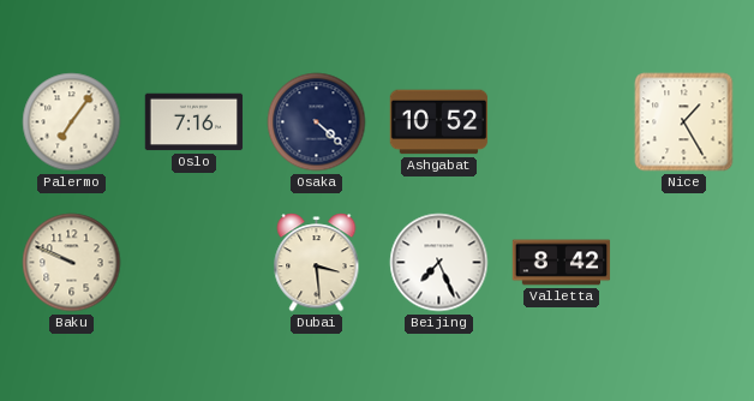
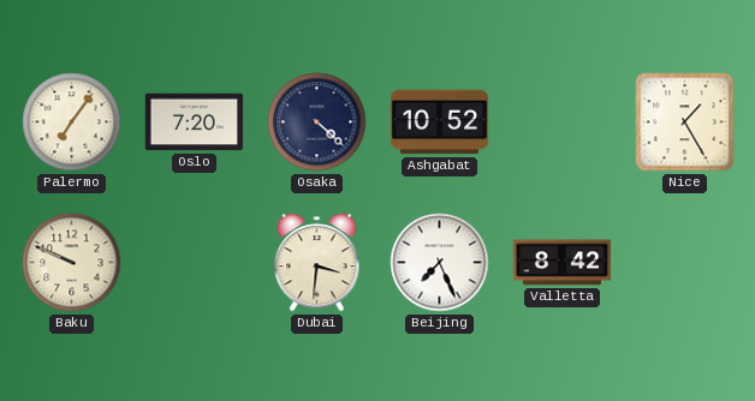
Oslo: 7:16 -> 7:20 (195, 122)
Dubai: 3:29 -> 3:31 (317, 263)
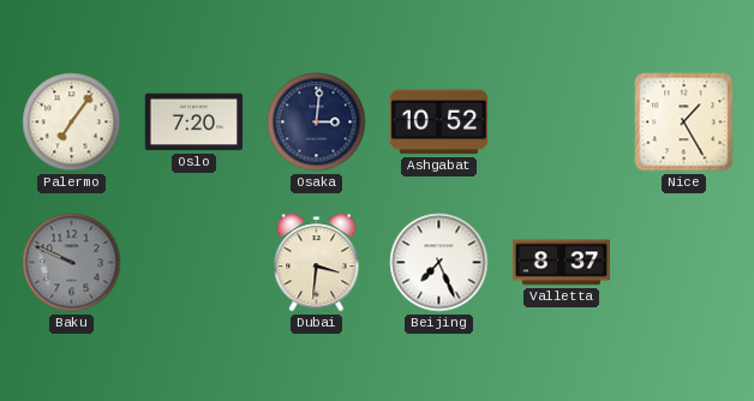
Osaka: 4:22 -> 3:01 (317, 122)
Baku dial: cream -> grey (72, 263)
Valletta: 8:42 -> 8:37 (562, 263)
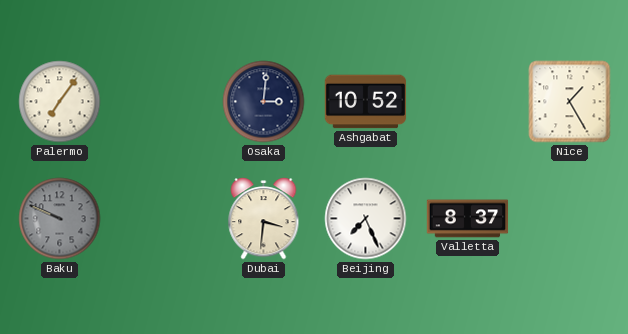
Oslo: 7:20 -> none (195, 122)
